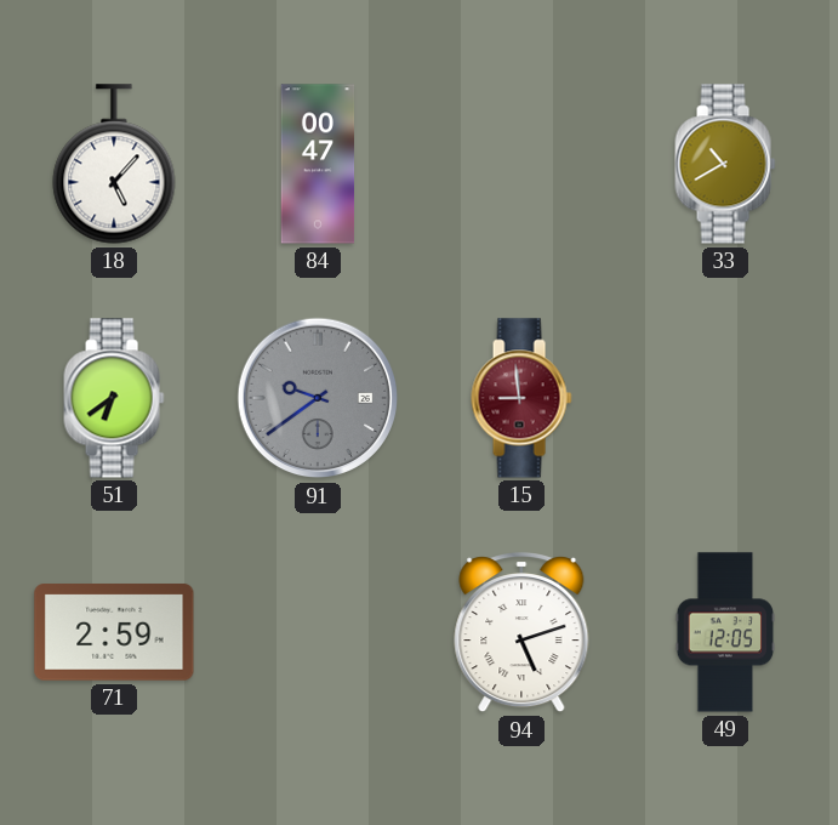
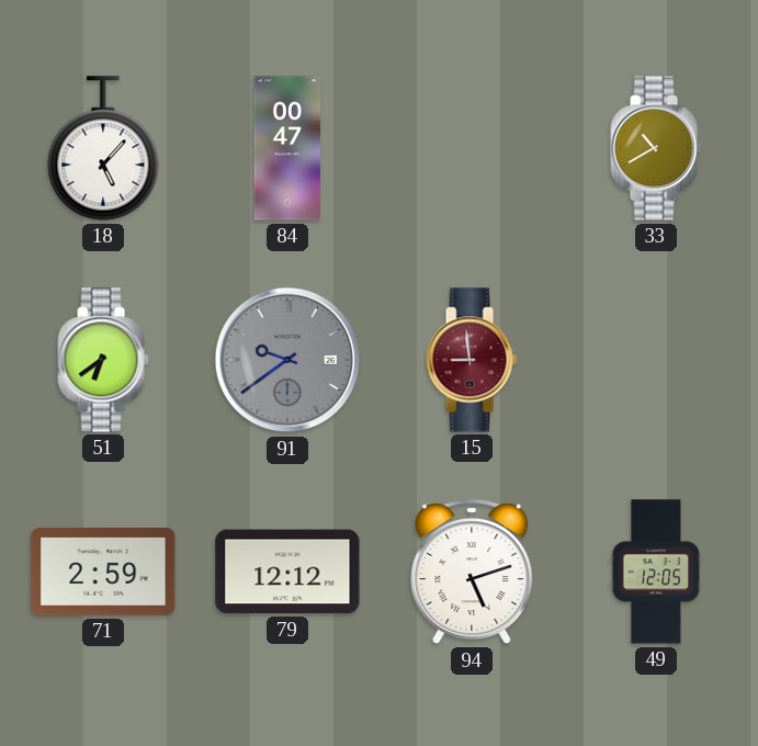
79: none -> 12:12 (287, 572)
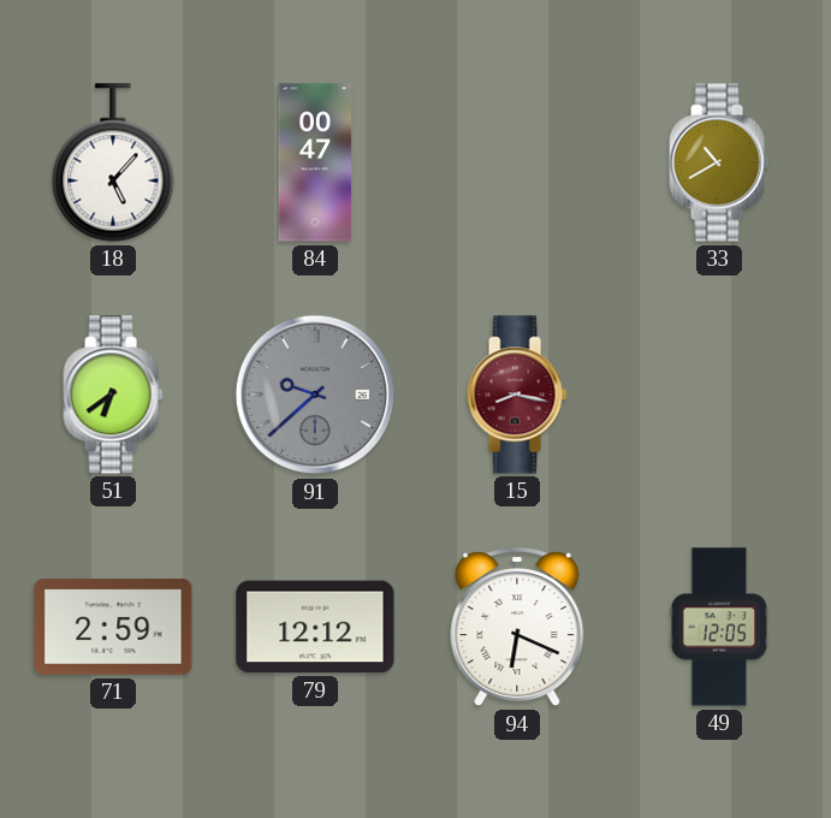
91: 9:39 -> 9:38 (315, 395)
15: 8:59 -> 8:17 (517, 395)
94: 5:12 -> 6:19 (517, 628)
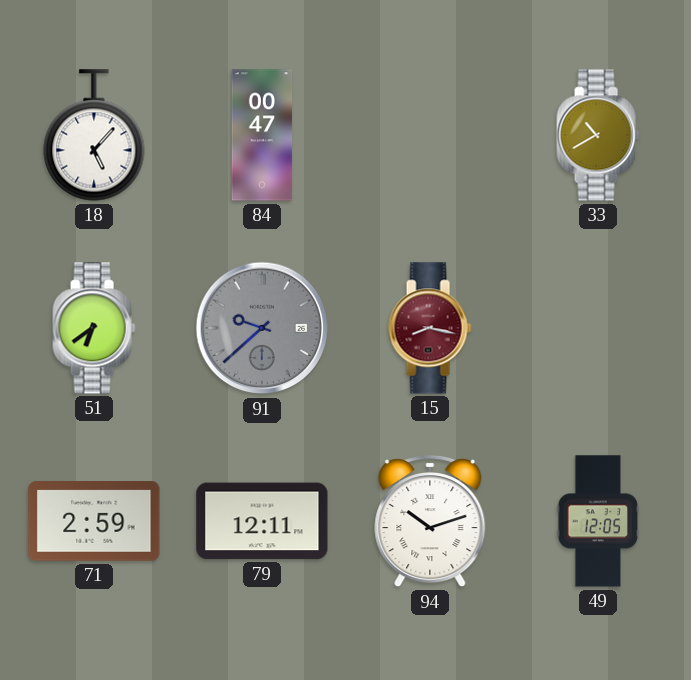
79: 12:12 -> 12:11 (262, 521)
94: 6:19 -> 10:12 (430, 522)
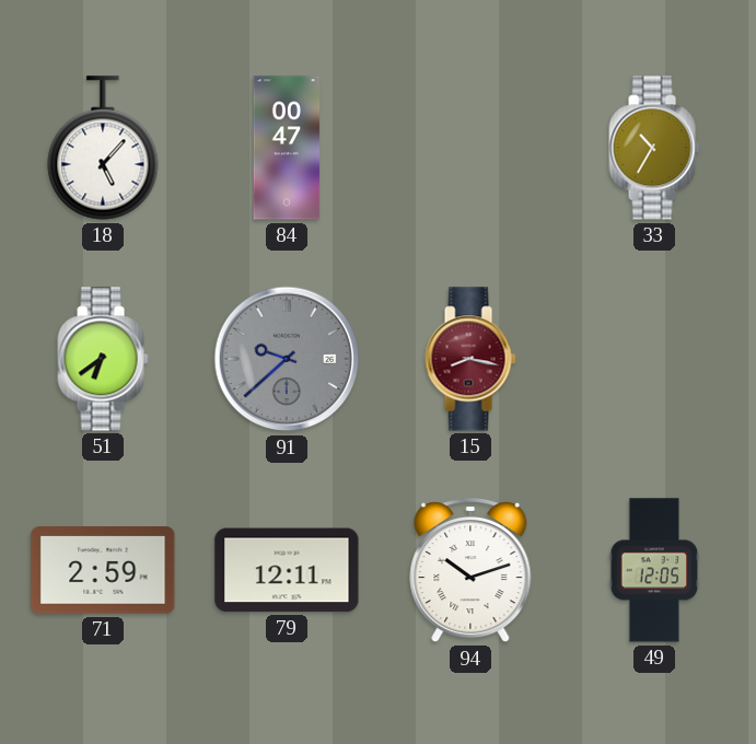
33: 10:40 -> 10:35 (654, 148)
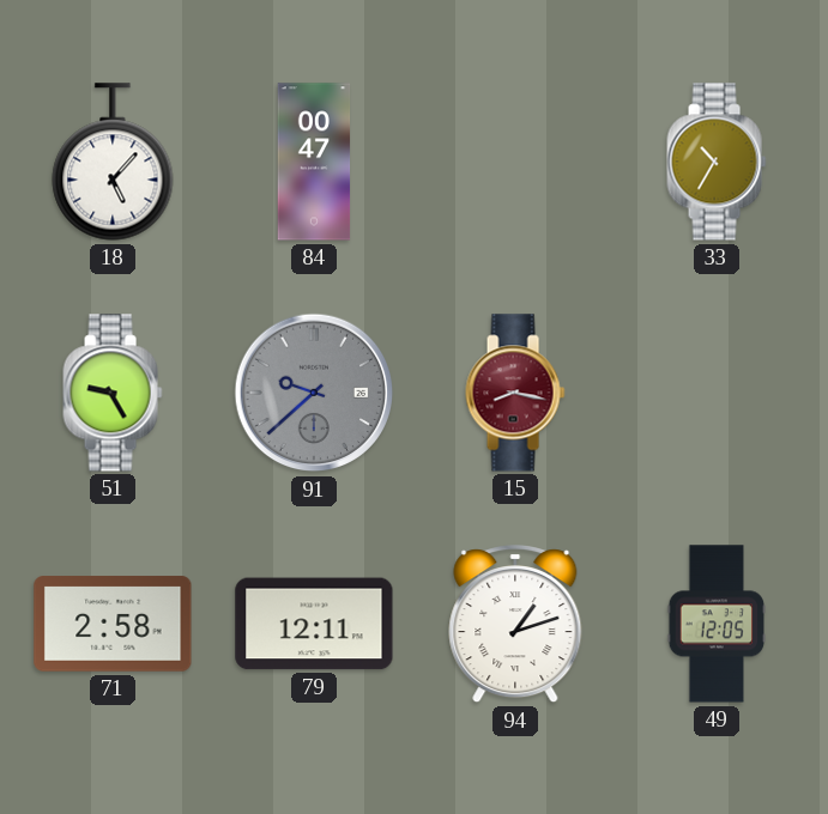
51: 6:39 -> 9:25 (113, 393)
71: 2:59 -> 2:58 (113, 624)
94: 10:12 -> 1:12 (515, 625)
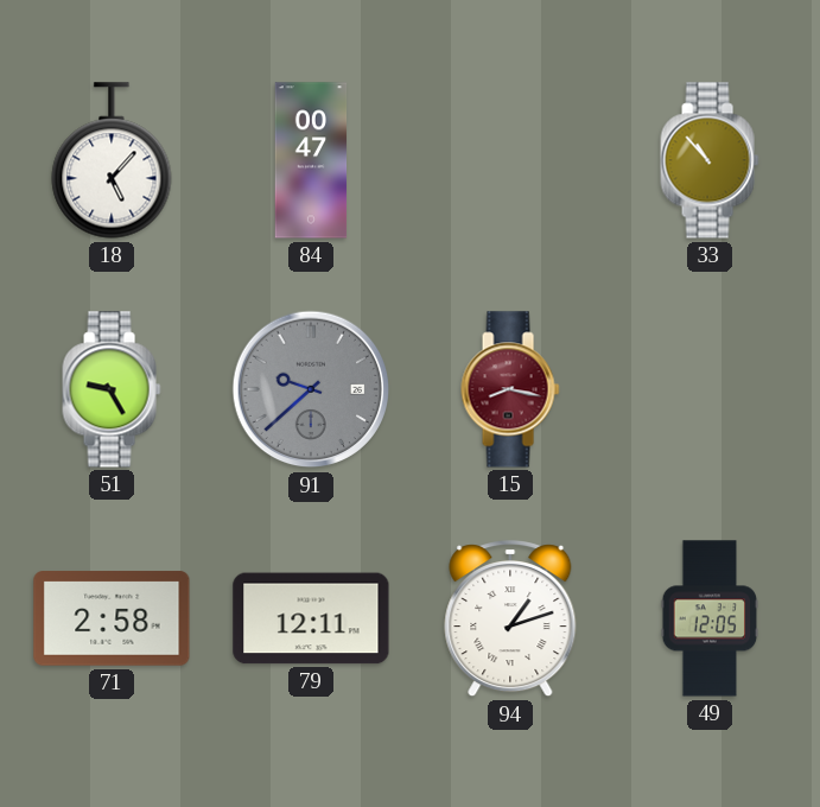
33: 10:35 -> 10:53 (710, 160)
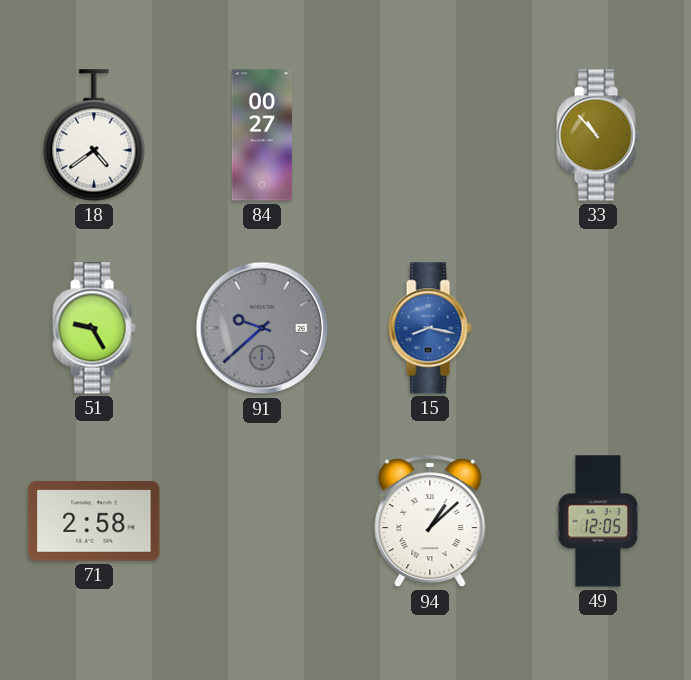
18: 5:07 -> 4:39 (94, 135)
84: 00:47 -> 00:27 (262, 135)
15 dial: burgundy -> blue (430, 328)
79: 12:11 -> none (311, 618)
94: 1:12 -> 1:08 (430, 522)
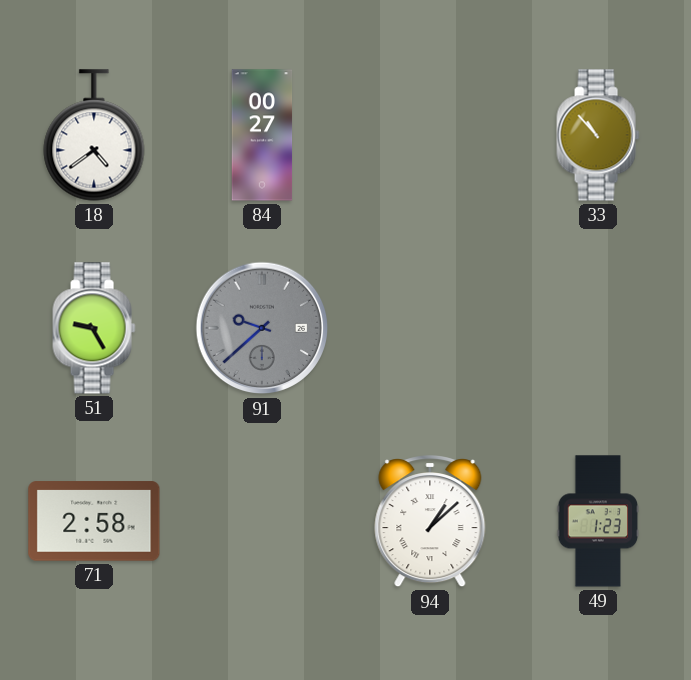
15: 8:17 -> none (430, 328)
49: 12:05 -> 1:23 (598, 521)
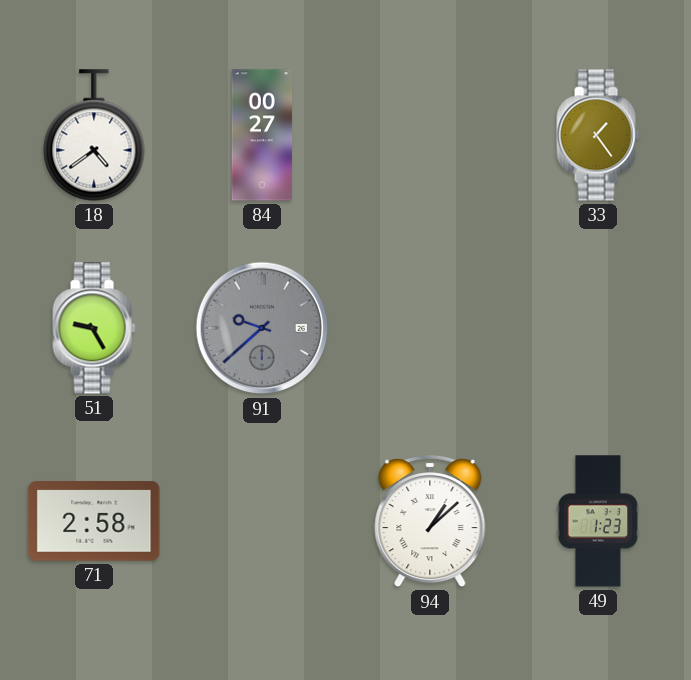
33: 10:53 -> 1:24 (598, 135)
